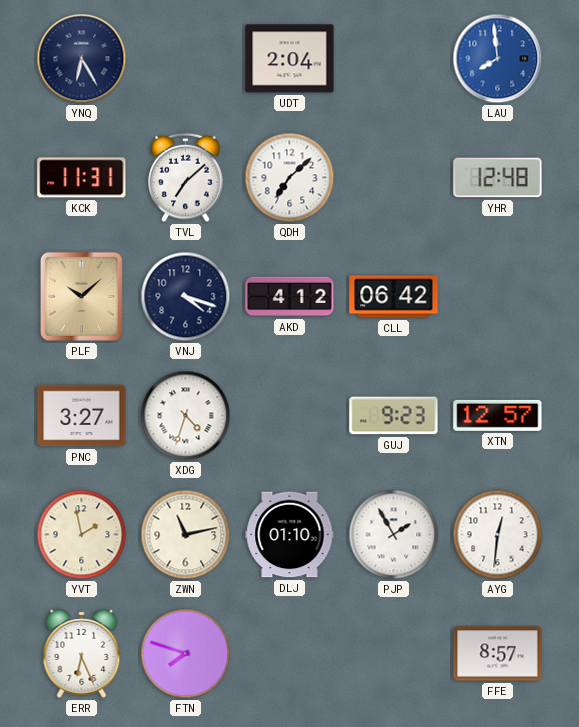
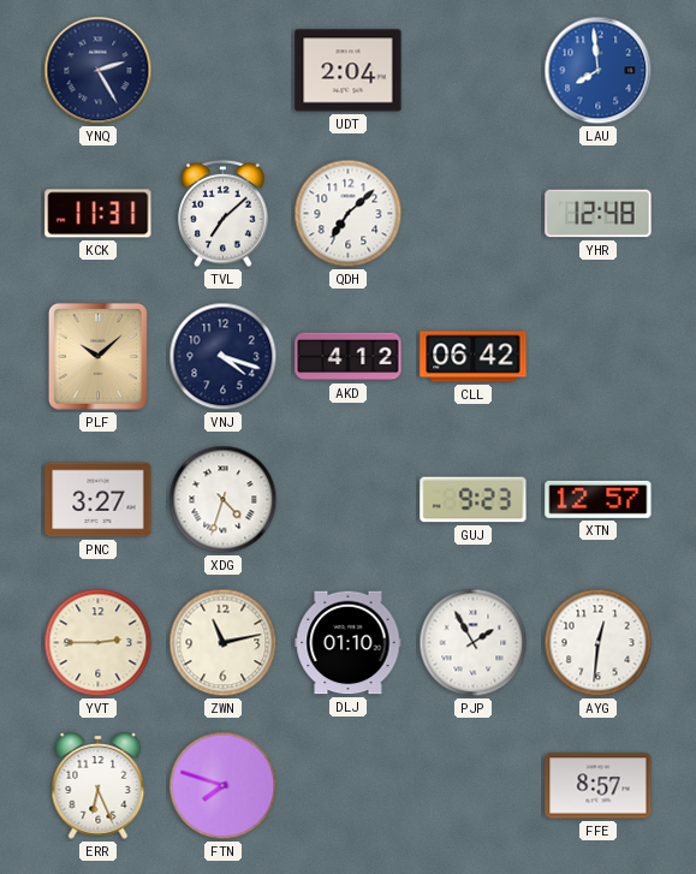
YNQ: 6:25 -> 2:25 (99, 71)
YVT: 1:58 -> 2:45 (99, 643)
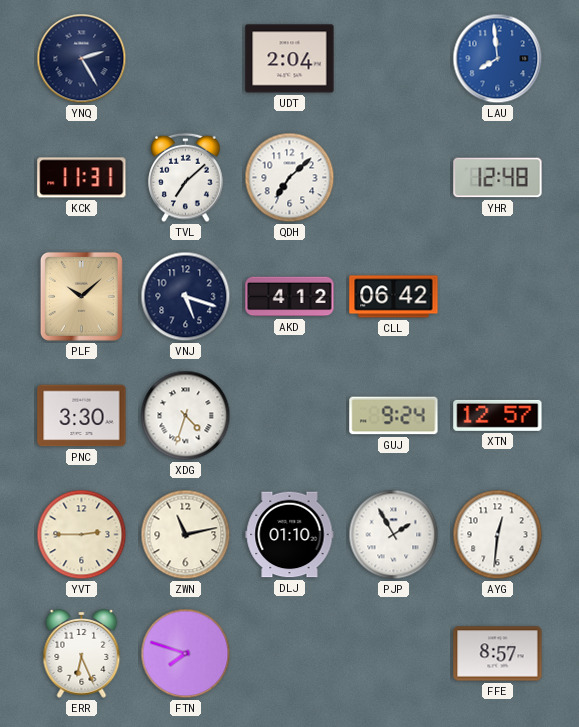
VNJ: 4:18 -> 5:18 (186, 297)
PNC: 3:27 -> 3:30 (82, 416)
GUJ: 9:23 -> 9:24 (394, 416)
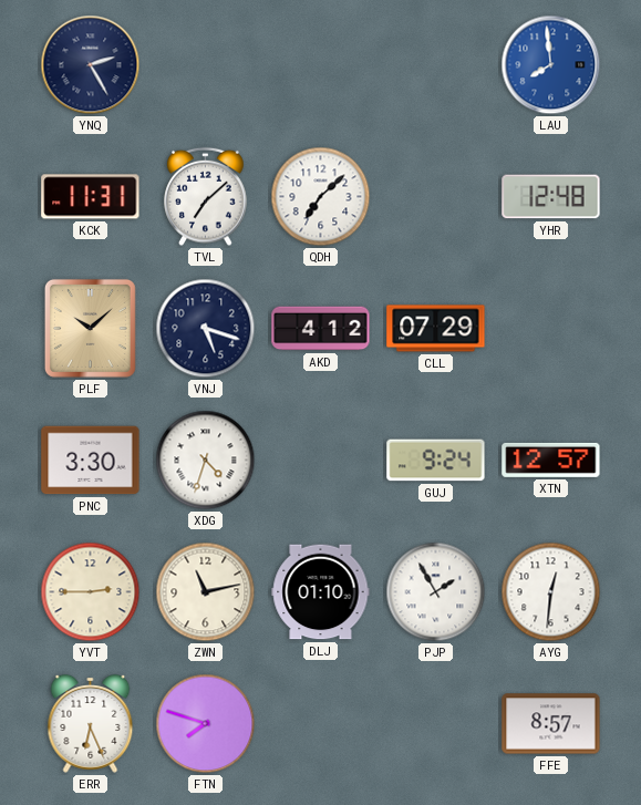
UDT: 2:04 -> none (290, 59)
CLL: 06:42 -> 07:29 (436, 329)
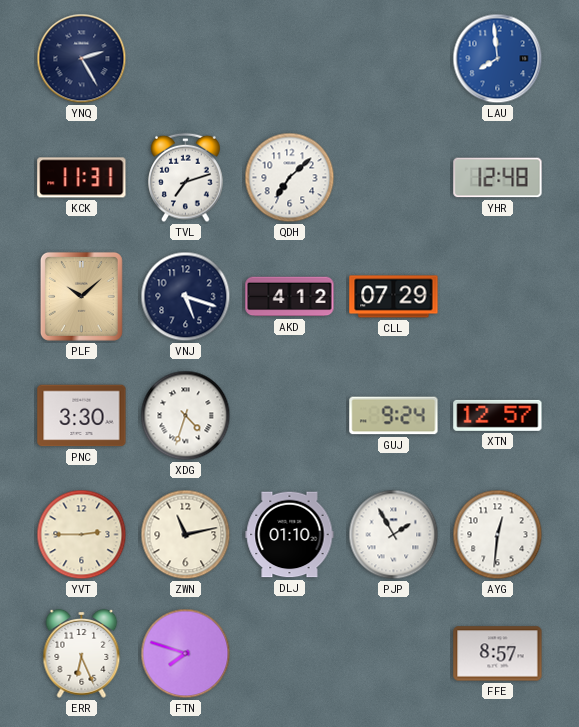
TVL: 7:08 -> 7:12 (186, 178)
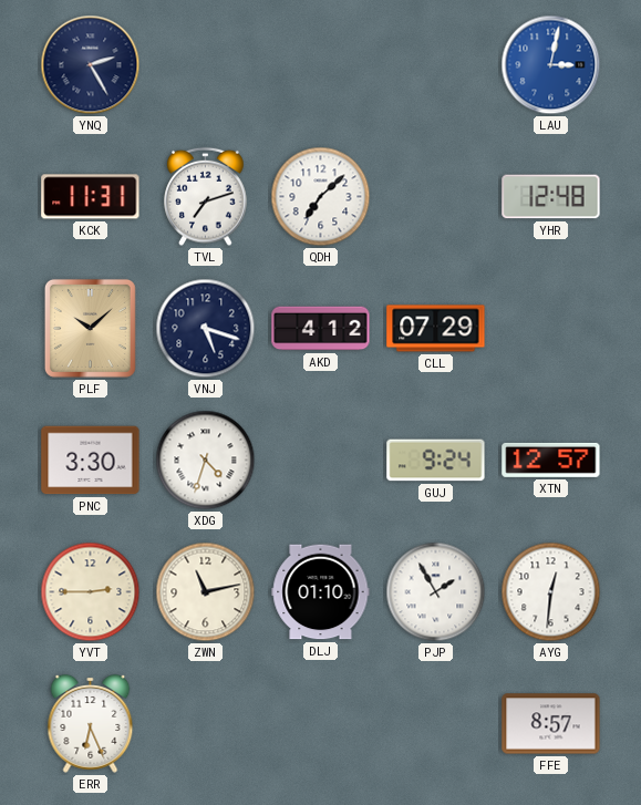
LAU: 7:59 -> 3:02 (551, 65)
FTN: 7:48 -> none (186, 654)
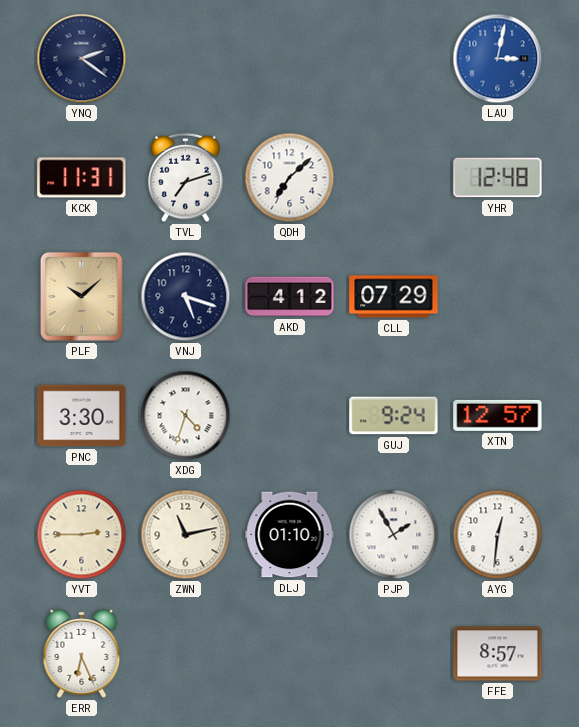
YNQ: 2:25 -> 2:21 (82, 59)
